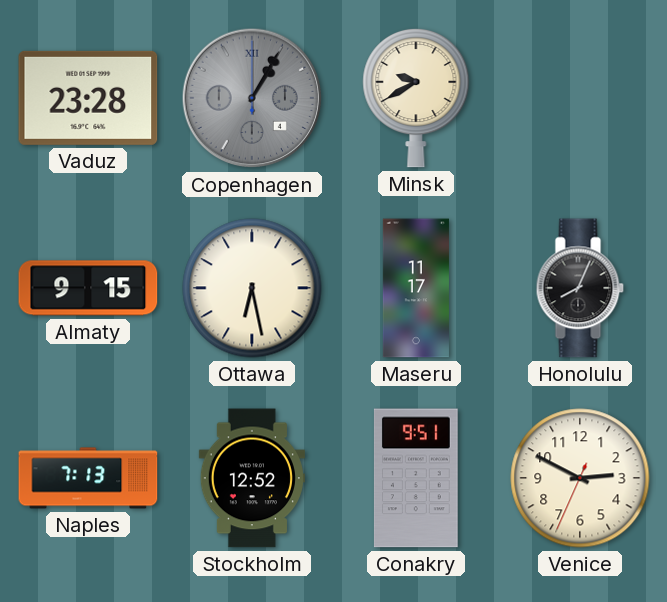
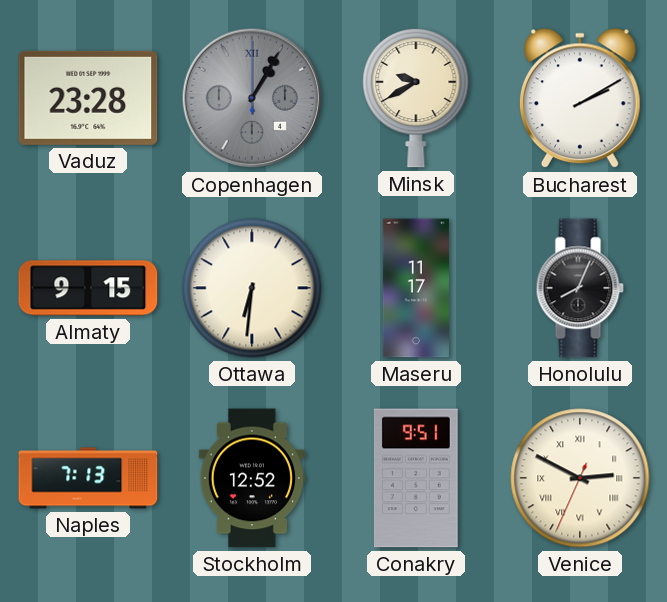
Bucharest: none -> 2:10 (581, 99)
Ottawa: 6:28 -> 6:31 (252, 288)
Venice numerals: Arabic -> Roman (580, 478)
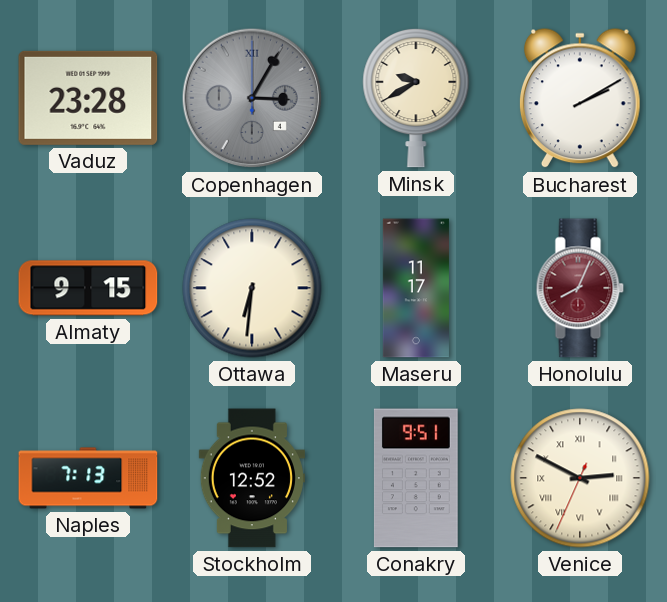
Copenhagen: 1:05 -> 3:05 (252, 98)
Honolulu dial: black -> burgundy (580, 288)
